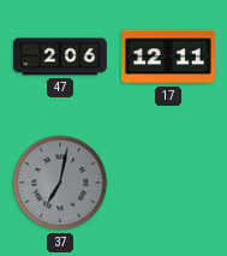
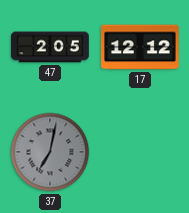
47: 2:06 -> 2:05 (51, 47)
17: 12:11 -> 12:12 (141, 47)
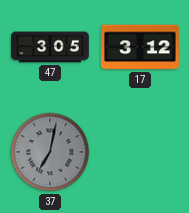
47: 2:05 -> 3:05 (51, 47)
17: 12:12 -> 3:12 (141, 47)
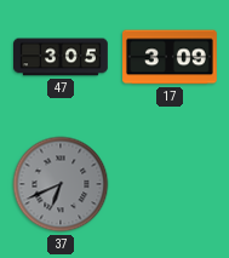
17: 3:12 -> 3:09 (171, 57)
37: 7:02 -> 6:41 (61, 184)
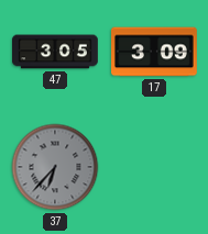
37: 6:41 -> 6:37 (55, 167)
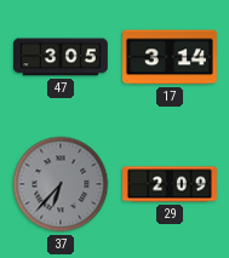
17: 3:09 -> 3:14 (171, 57)
29: none -> 2:09 (171, 184)
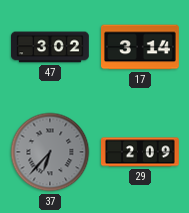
47: 3:05 -> 3:02 (51, 47)
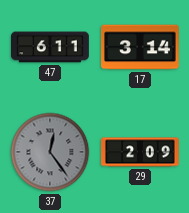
47: 3:02 -> 6:11 (51, 47)
37: 6:37 -> 12:24 (50, 152)
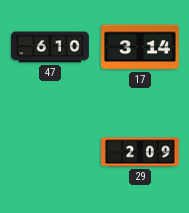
47: 6:11 -> 6:10 (51, 47)
37: 12:24 -> none (50, 152)
